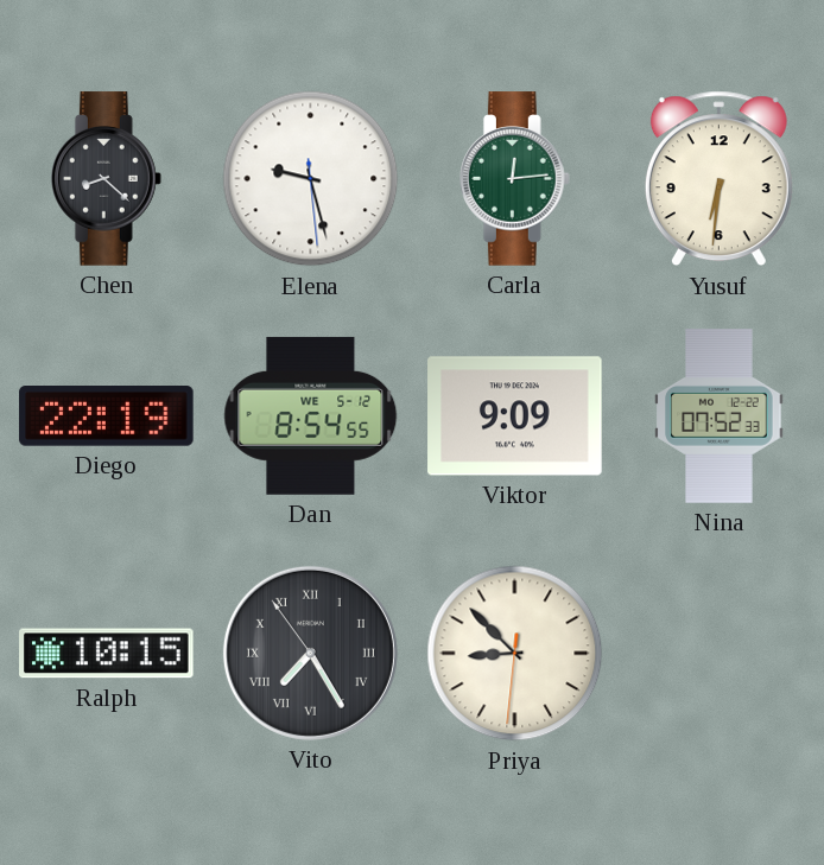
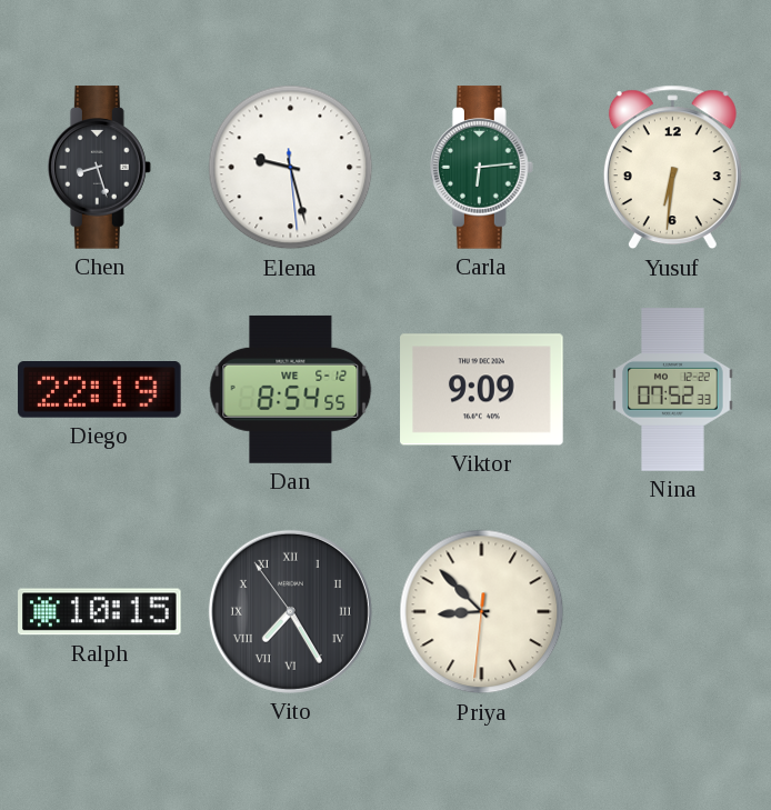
Chen: 8:22 -> 8:27 (99, 168)
Carla: 12:14 -> 6:14 (481, 168)
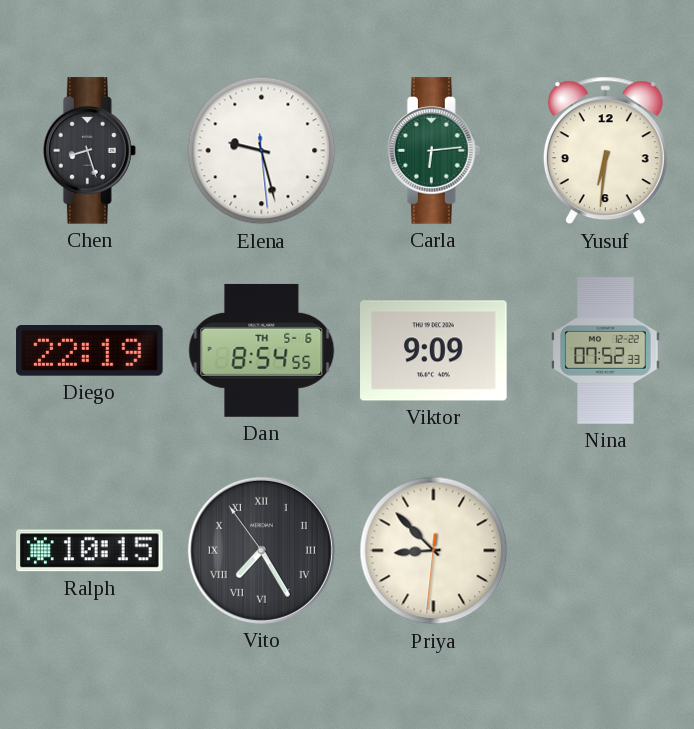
Dan date: WE 5-12 -> TH 5-6 (262, 350)
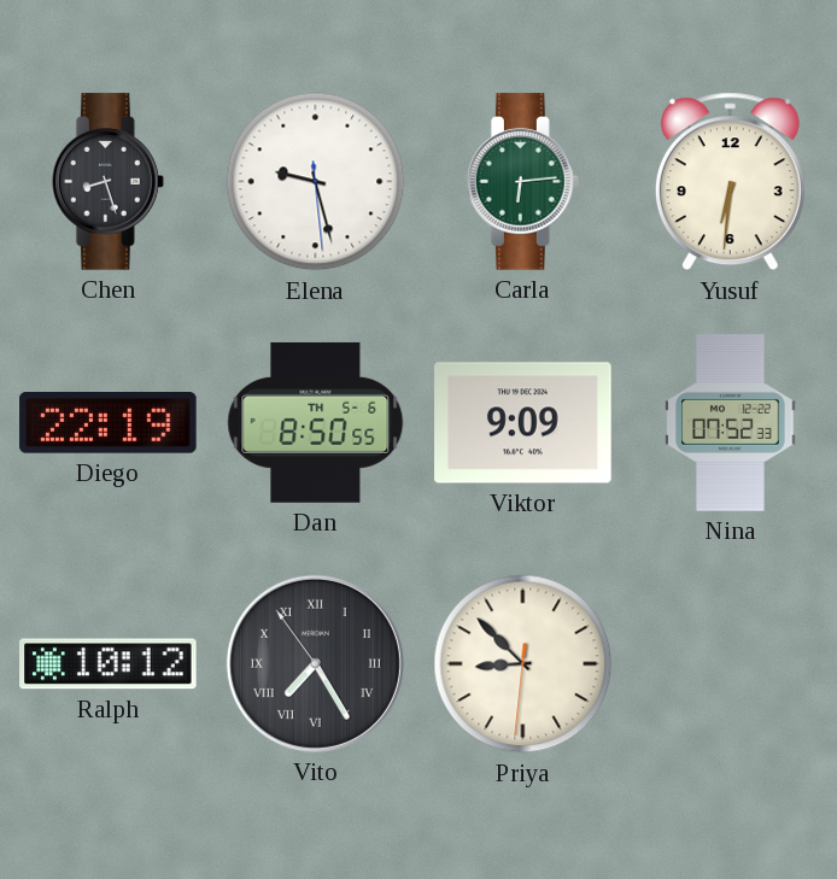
Dan: 8:54 -> 8:50 (316, 422)
Ralph: 10:15 -> 10:12 (109, 664)
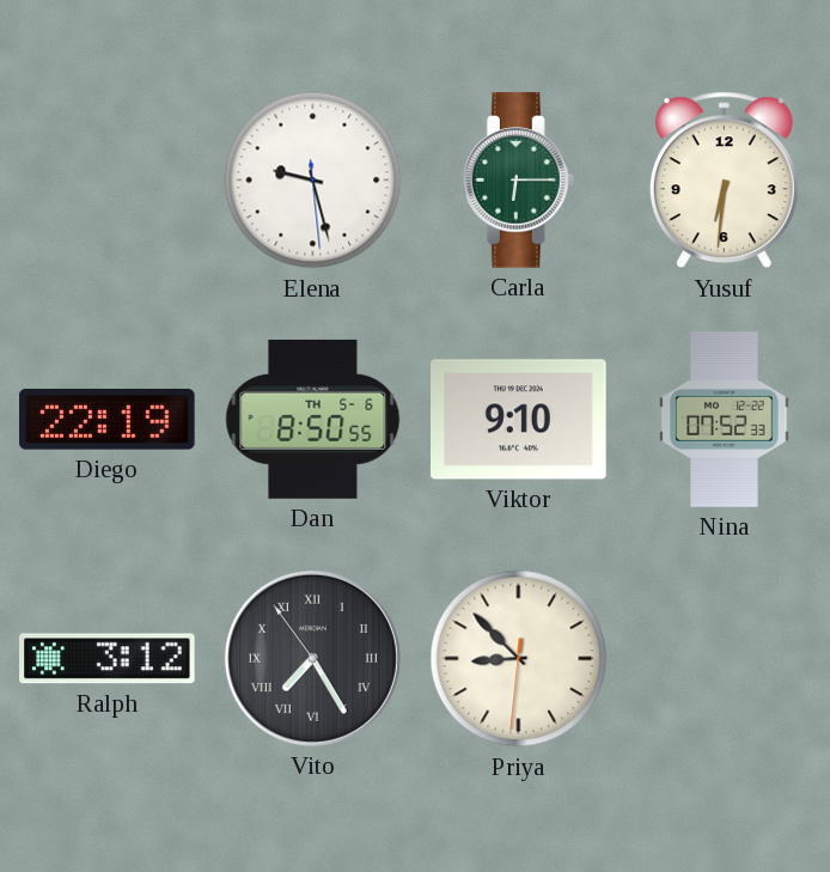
Chen: 8:27 -> none (107, 182)
Carla: 6:14 -> 6:15 (518, 181)
Viktor: 9:09 -> 9:10 (519, 420)
Ralph: 10:12 -> 3:12 (108, 659)
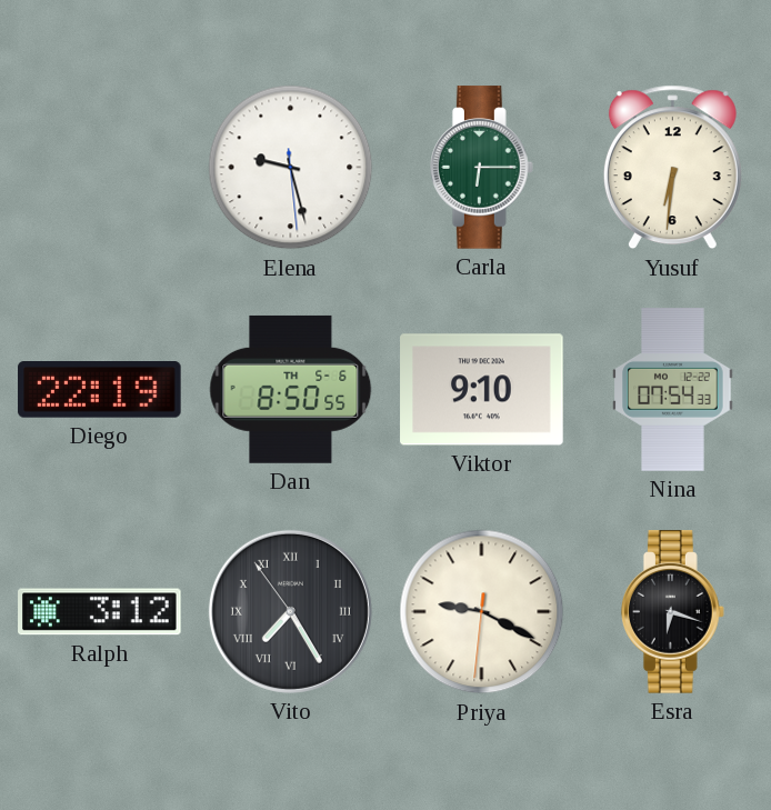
Nina: 07:52 -> 07:54 (673, 390)
Priya: 8:52 -> 9:19 (482, 612)
Esra: none -> 6:18 (672, 612)
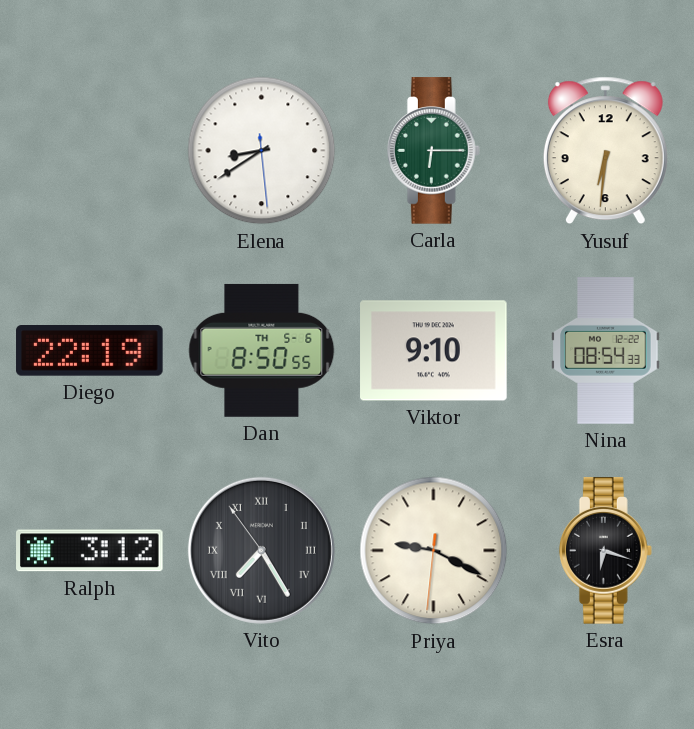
Elena: 9:27 -> 8:39 (262, 151)
Nina: 07:54 -> 08:54 (606, 351)
